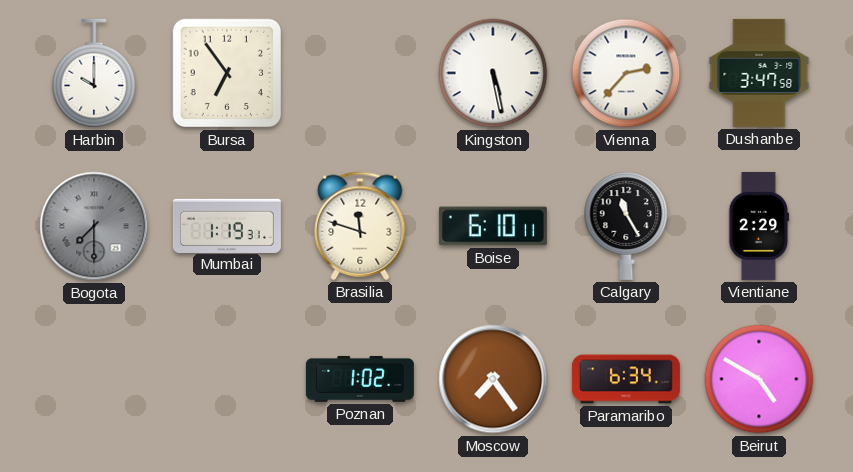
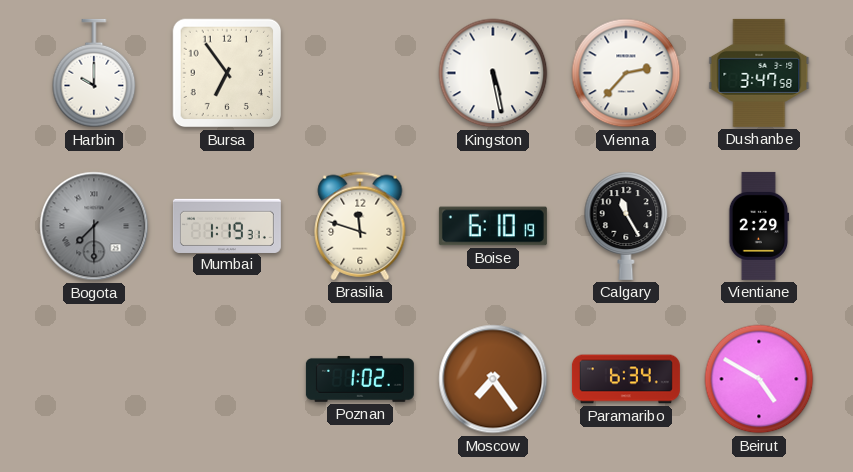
Boise: 6:10:11 -> 6:10:19 (493, 226)
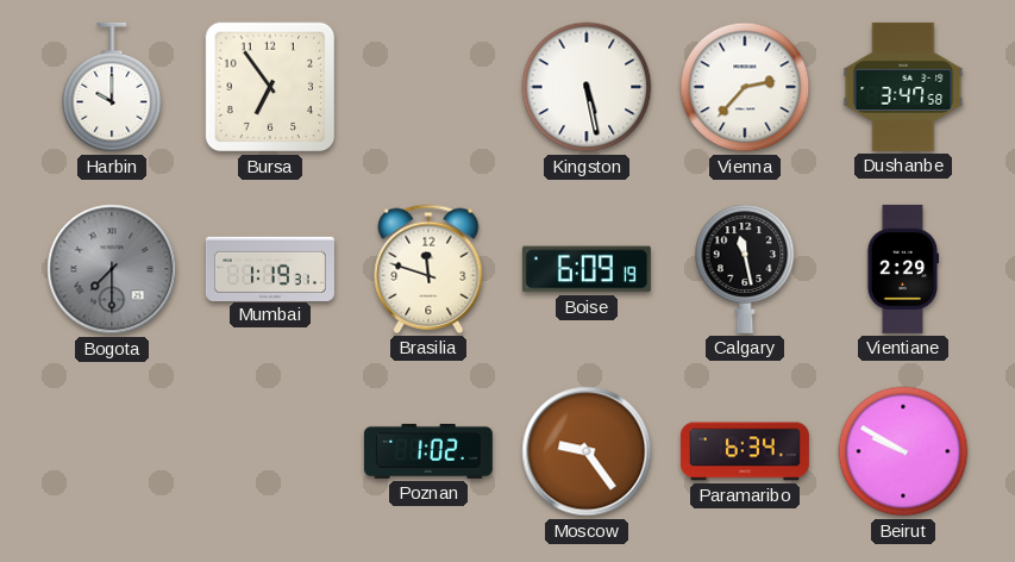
Boise: 6:10 -> 6:09 (587, 269)
Calgary: 11:25 -> 11:28 (745, 269)
Moscow: 7:24 -> 9:24 (587, 451)
Beirut: 4:50 -> 9:50 (903, 451)
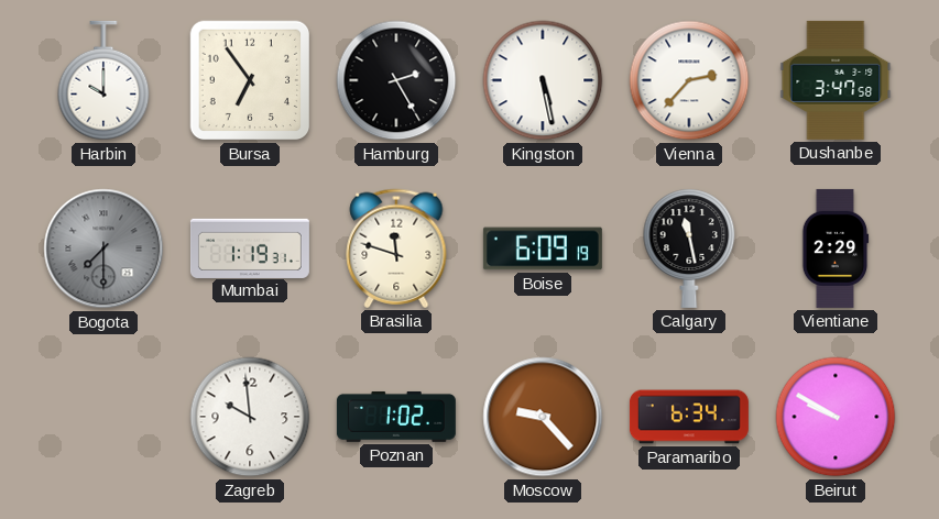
Hamburg: none -> 2:25 (396, 80)
Zagreb: none -> 9:59 (250, 417)
Moscow: 9:24 -> 9:23 (543, 417)
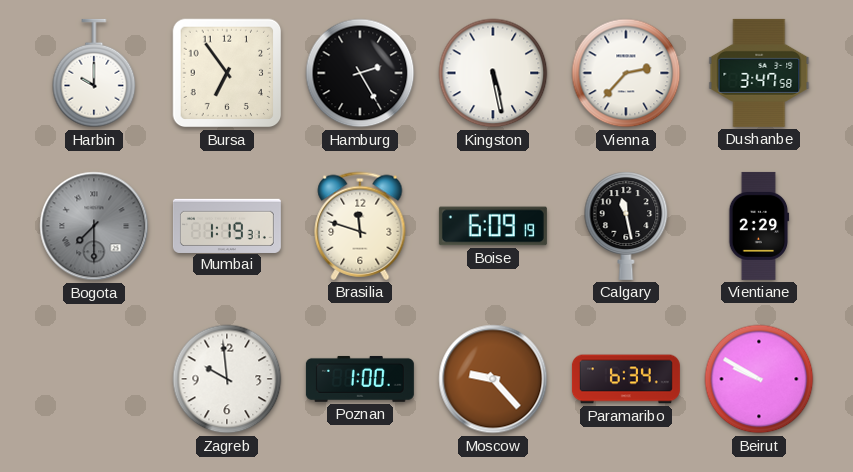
Poznan: 1:02 -> 1:00 (360, 379)
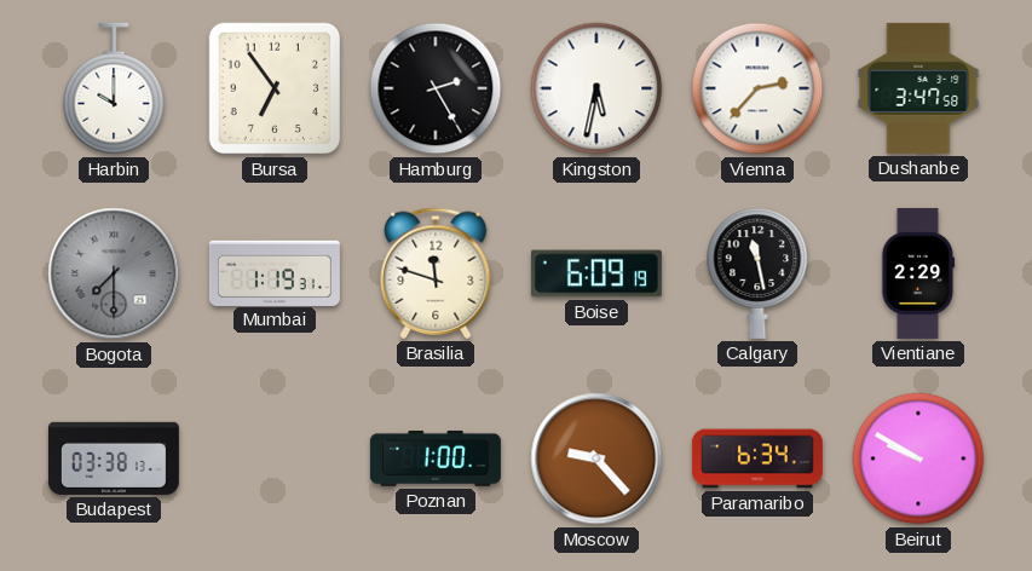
Kingston: 5:28 -> 5:32 (596, 88)
Budapest: none -> 03:38 (114, 458)
Zagreb: 9:59 -> none (227, 379)
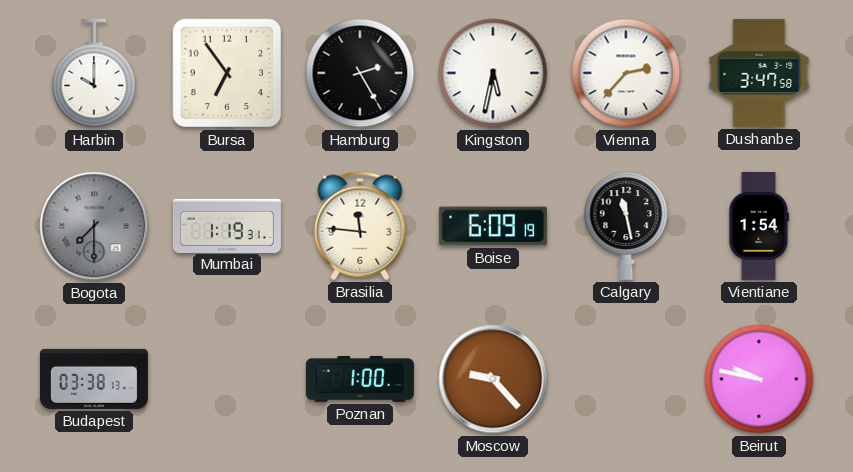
Brasilia: 11:48 -> 11:46 (360, 226)
Vientiane: 2:29 -> 1:54 (759, 226)
Paramaribo: 6:34 -> none (757, 458)
Beirut: 9:50 -> 9:47 (759, 379)
